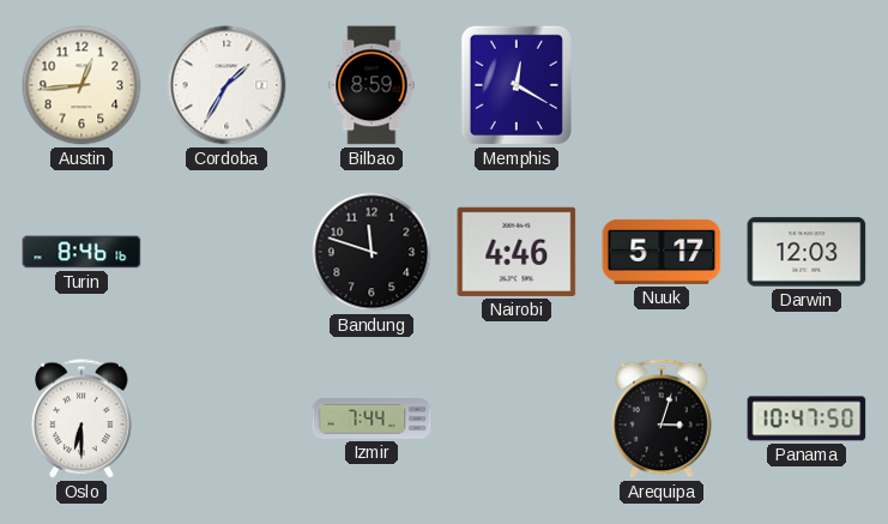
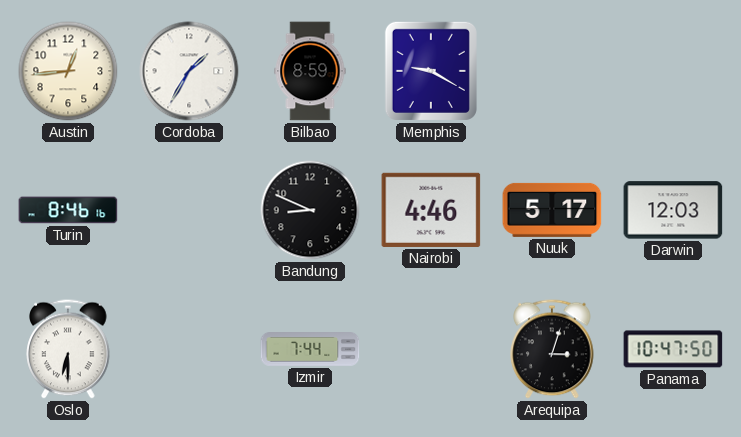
Memphis: 12:20 -> 9:20 (431, 71)
Bandung: 11:48 -> 8:49 (310, 210)
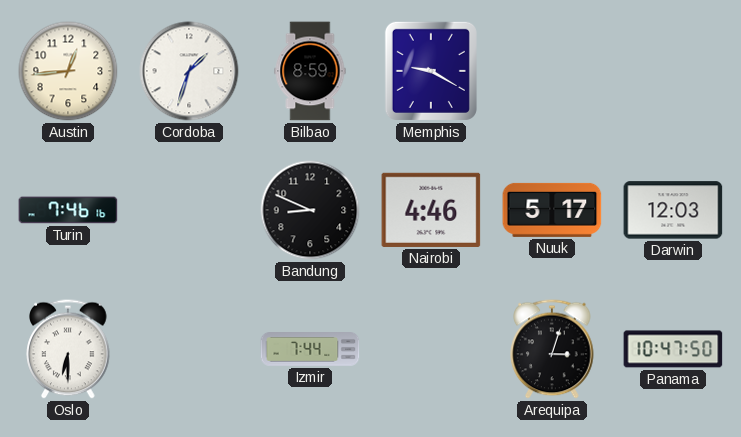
Cordoba: 1:35 -> 1:33 (189, 71)
Turin: 8:46 -> 7:46 (68, 210)
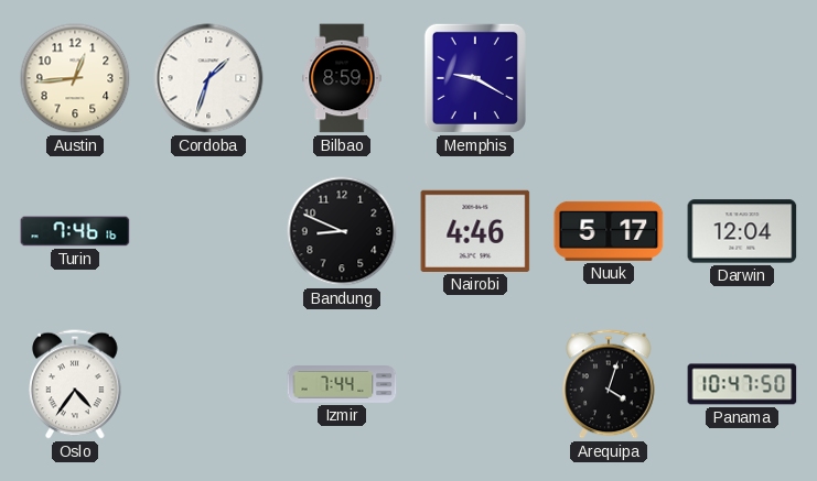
Darwin: 12:03 -> 12:04 (742, 231)
Oslo: 6:30 -> 4:36 (75, 384)
Arequipa: 3:03 -> 4:03 (609, 384)
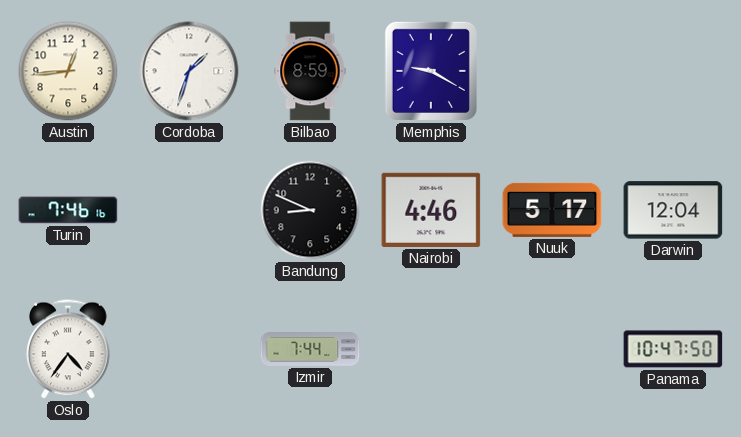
Arequipa: 4:03 -> none (609, 384)
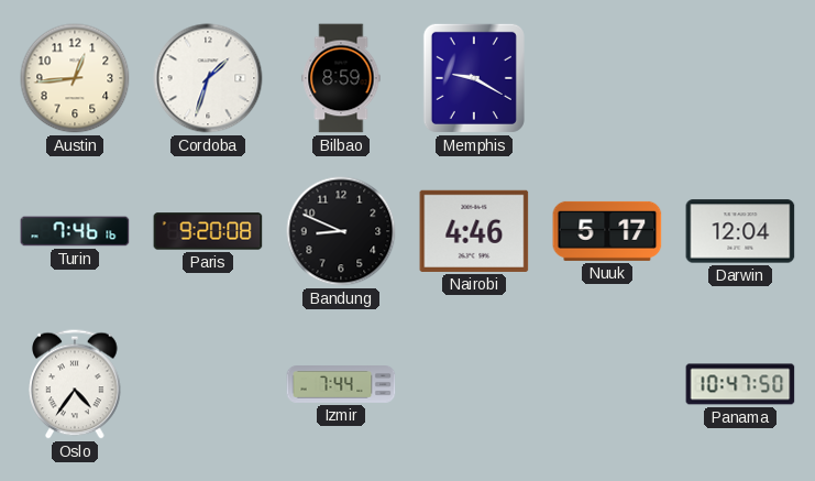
Paris: none -> 9:20 (208, 231)
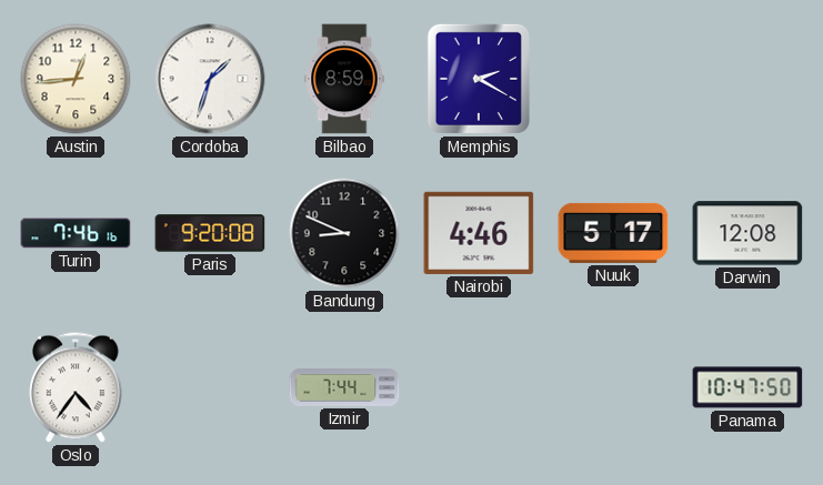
Memphis: 9:20 -> 2:20 (479, 79)
Darwin: 12:04 -> 12:08 (747, 233)
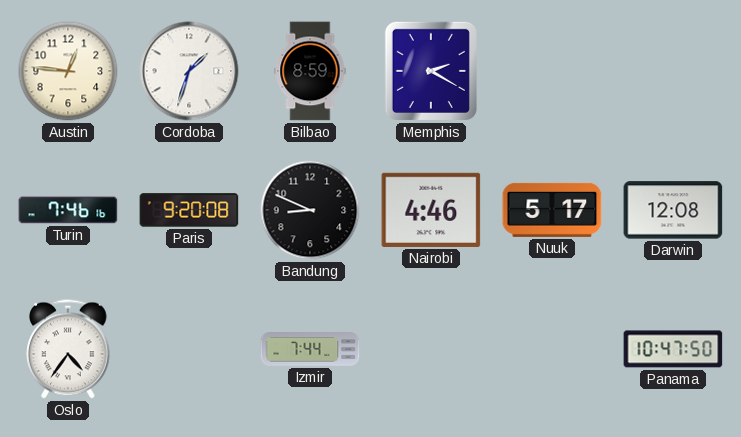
Austin: 12:44 -> 12:46 (68, 71)
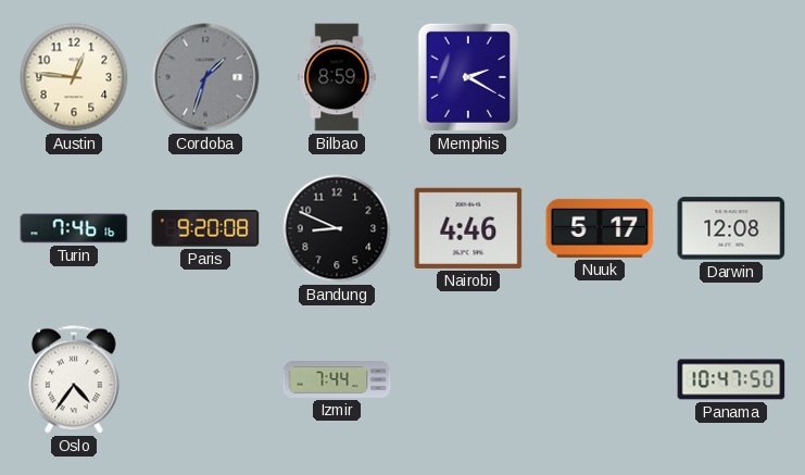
Cordoba dial: white -> grey (205, 77)
